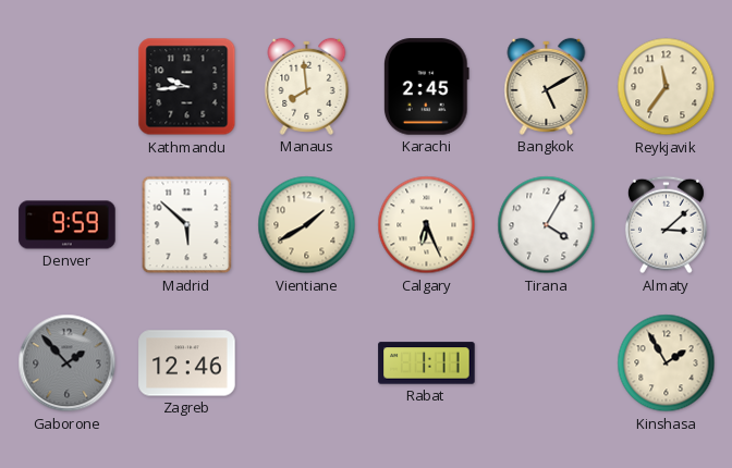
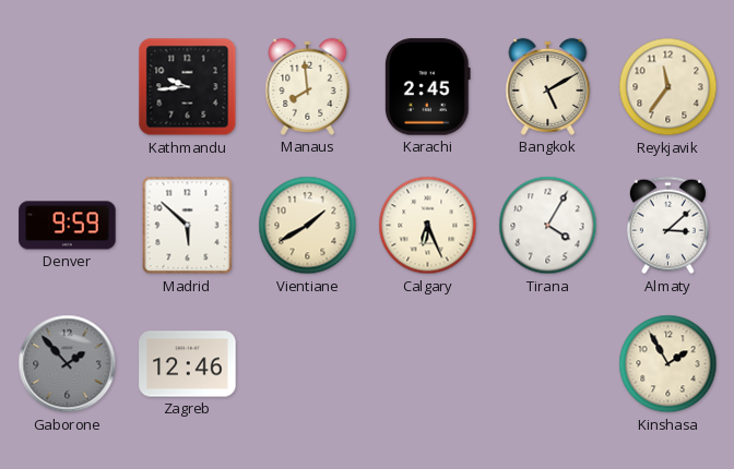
Rabat: 1:11 -> none (427, 364)
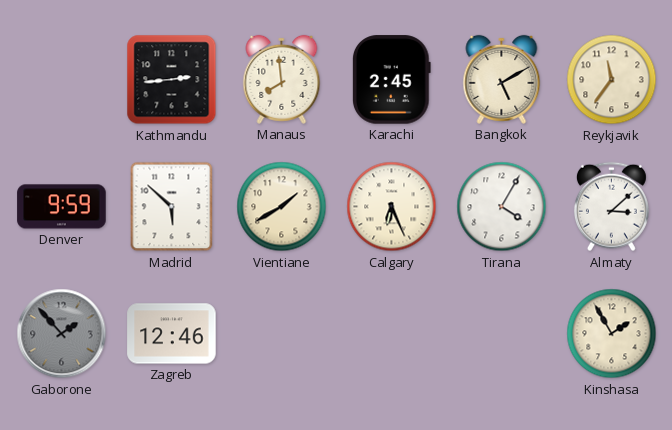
Kathmandu: 9:44 -> 2:44 (172, 80)
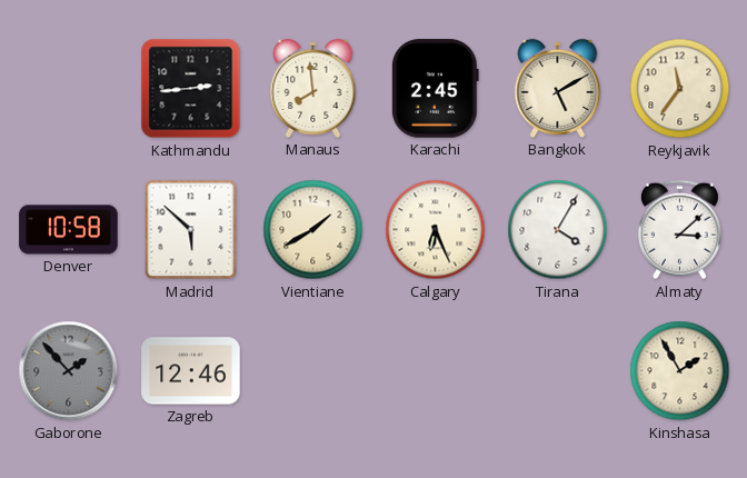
Denver: 9:59 -> 10:58 (69, 230)
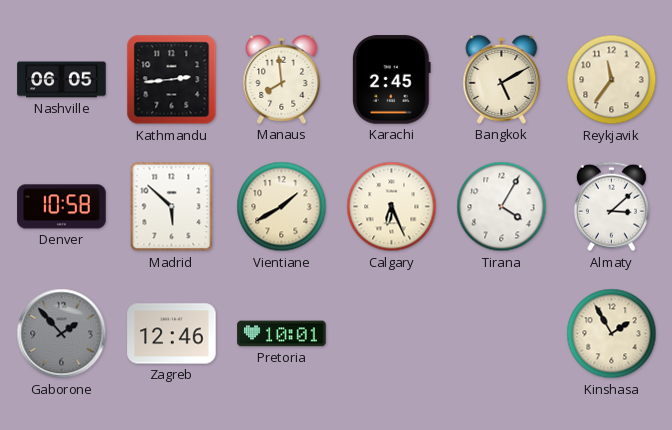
Nashville: none -> 06:05 (62, 80)
Pretoria: none -> 10:01 (282, 334)
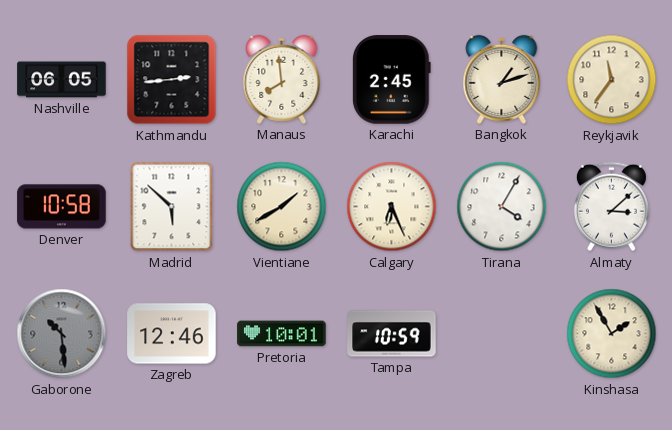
Bangkok: 5:10 -> 1:12 (502, 79)
Gaborone: 1:53 -> 10:29 (62, 334)
Tampa: none -> 10:59 (392, 334)
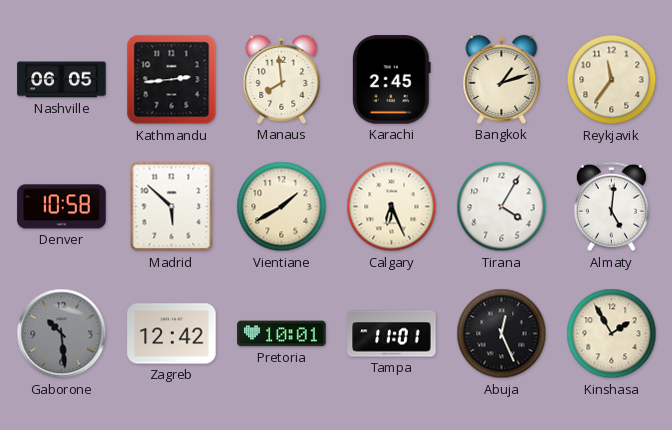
Almaty: 3:08 -> 5:01 (611, 207)
Zagreb: 12:46 -> 12:42 (172, 334)
Tampa: 10:59 -> 11:01 (392, 334)
Abuja: none -> 12:26 (502, 334)
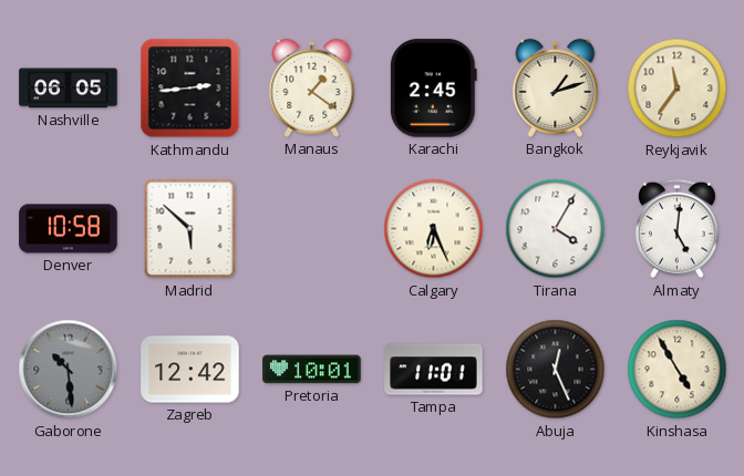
Manaus: 7:59 -> 1:21 (312, 87)
Vientiane: 1:40 -> none (282, 207)
Kinshasa: 1:55 -> 4:55 (678, 370)
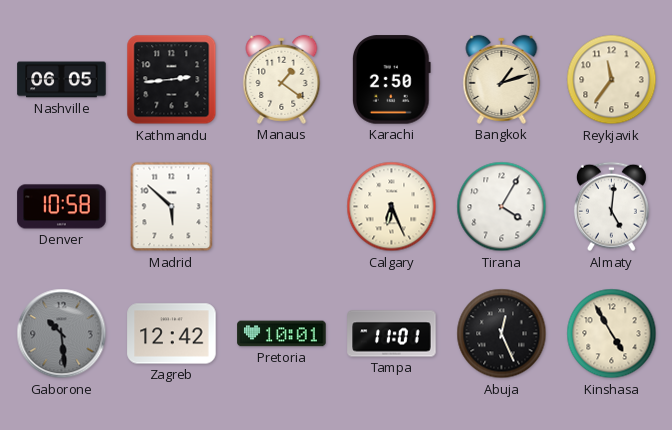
Karachi: 2:45 -> 2:50 (391, 80)
